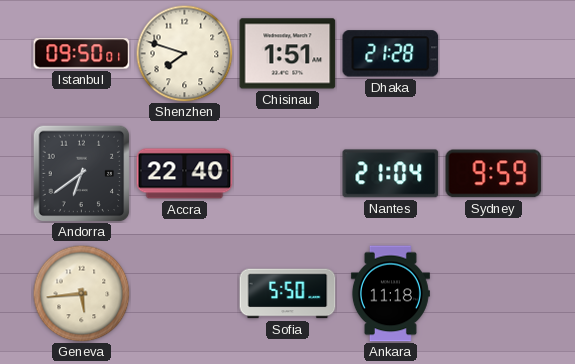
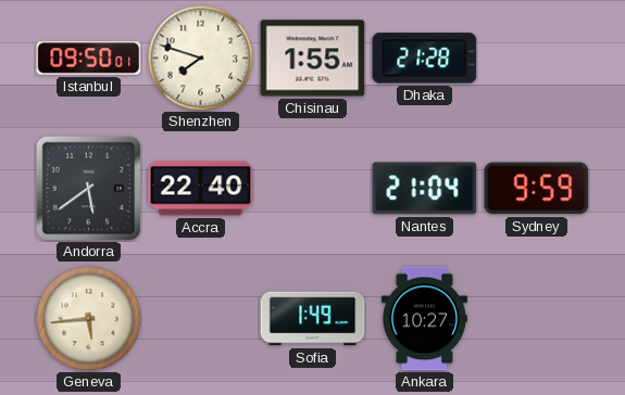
Chisinau: 1:51 -> 1:55 (313, 59)
Andorra: 6:39 -> 5:39 (88, 188)
Sofia: 5:50 -> 1:49 (313, 319)
Ankara: 11:18 -> 10:27 (424, 319)
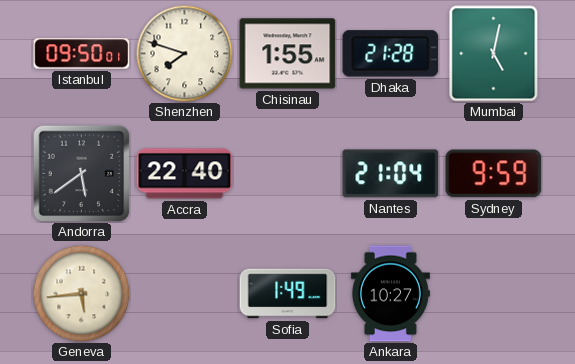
Mumbai: none -> 5:02 (494, 54)
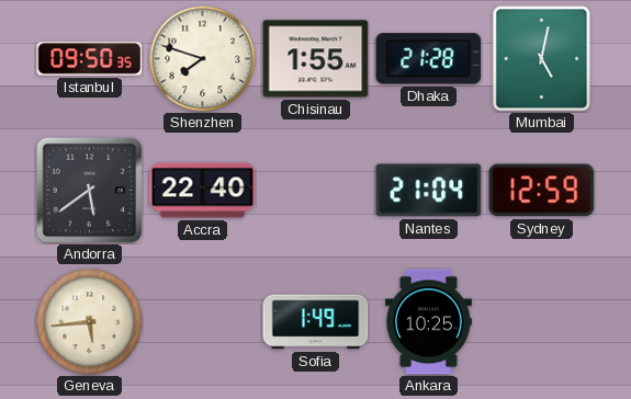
Istanbul: 09:50:01 -> 09:50:35 (90, 59)
Sydney: 9:59 -> 12:59 (542, 191)
Ankara: 10:27 -> 10:25 (428, 322)
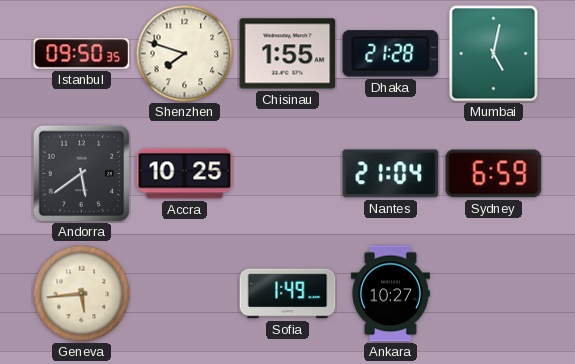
Accra: 22:40 -> 10:25 (185, 174)
Sydney: 12:59 -> 6:59 (494, 174)
Ankara: 10:25 -> 10:27 (390, 294)
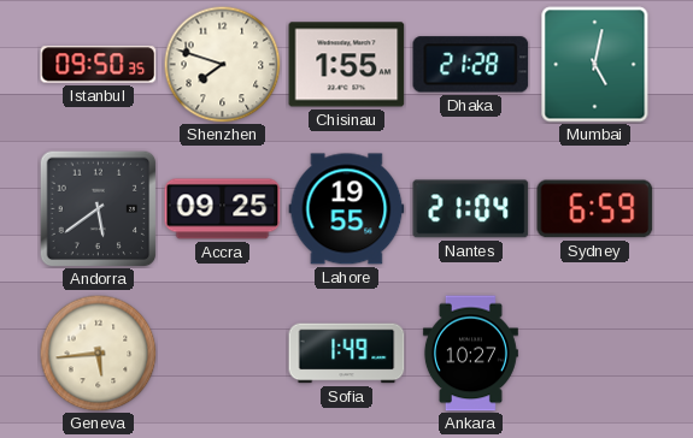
Accra: 10:25 -> 09:25 (223, 209)
Lahore: none -> 19:55 (347, 209)
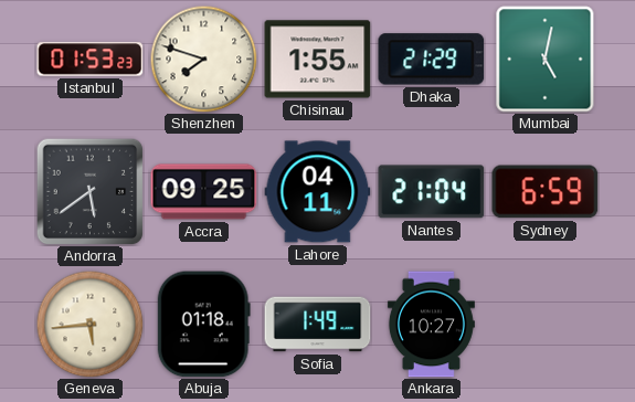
Istanbul: 09:50 -> 01:53 (91, 60)
Dhaka: 21:28 -> 21:29 (432, 60)
Lahore: 19:55 -> 04:11 (318, 192)
Abuja: none -> 01:18 (203, 325)
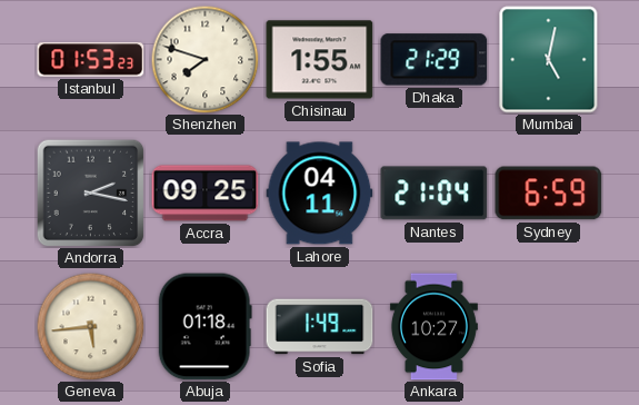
Andorra: 5:39 -> 2:17 (90, 192)
